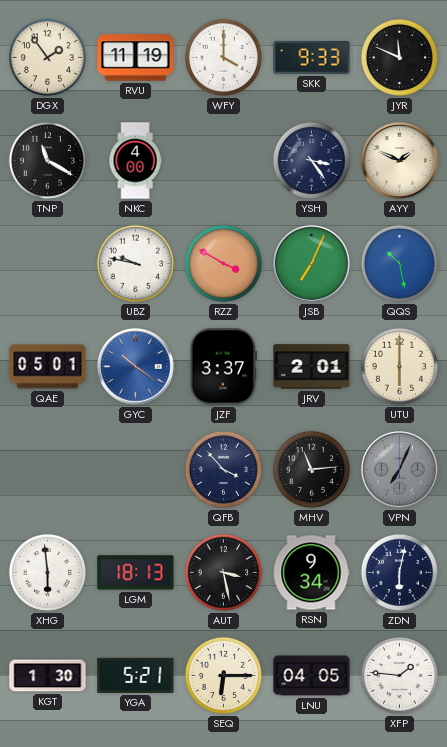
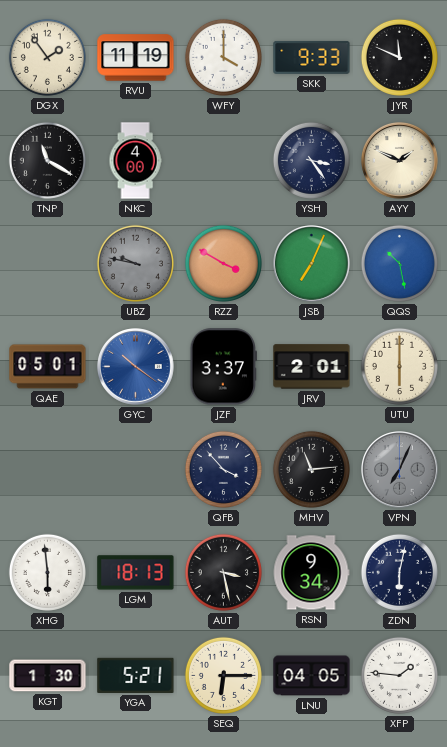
UBZ dial: white -> grey (135, 263)
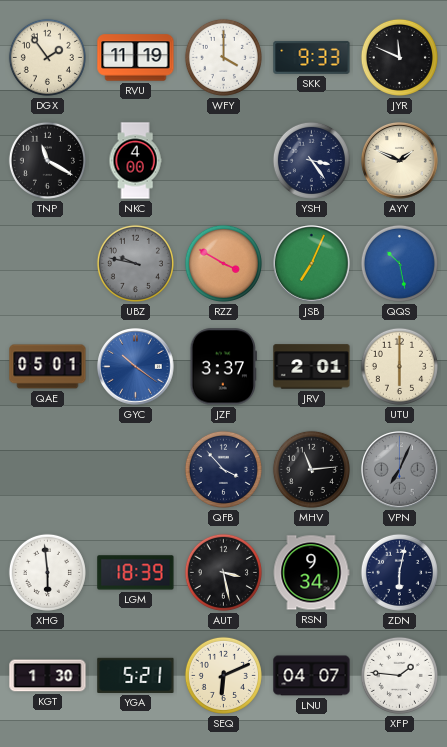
LGM: 18:13 -> 18:39 (136, 573)
SEQ: 6:15 -> 6:11 (223, 675)
LNU: 04:05 -> 04:07 (312, 676)
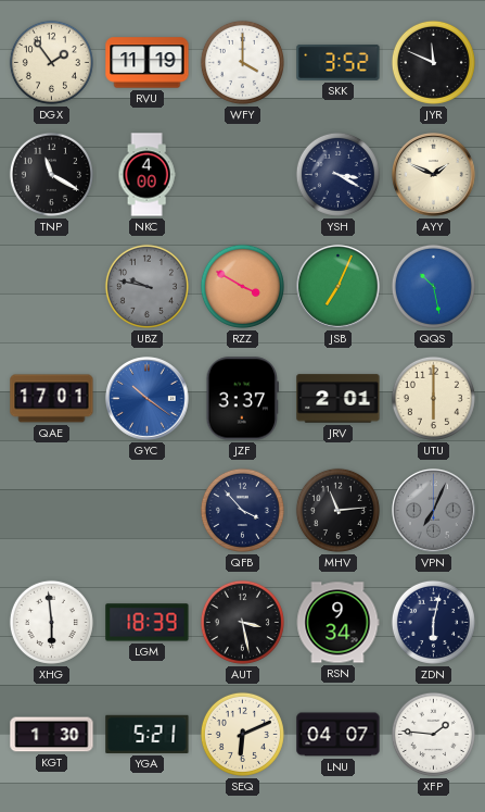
SKK: 9:33 -> 3:52 (339, 62)
YSH: 3:24 -> 3:20 (337, 174)
QAE: 05:01 -> 17:01 (52, 399)
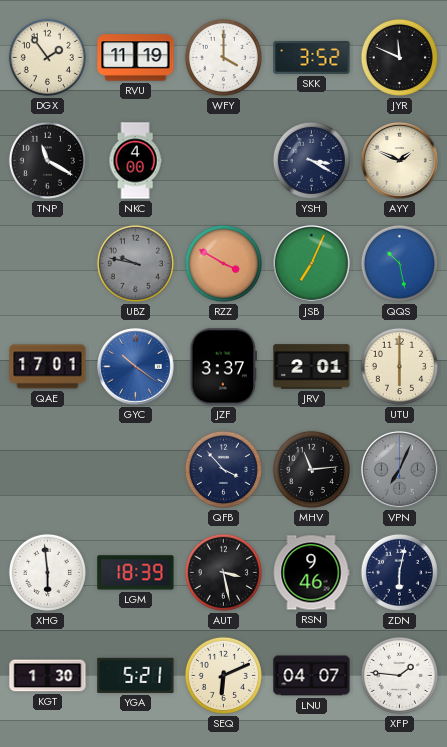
RSN: 9:34 -> 9:46 (311, 573)
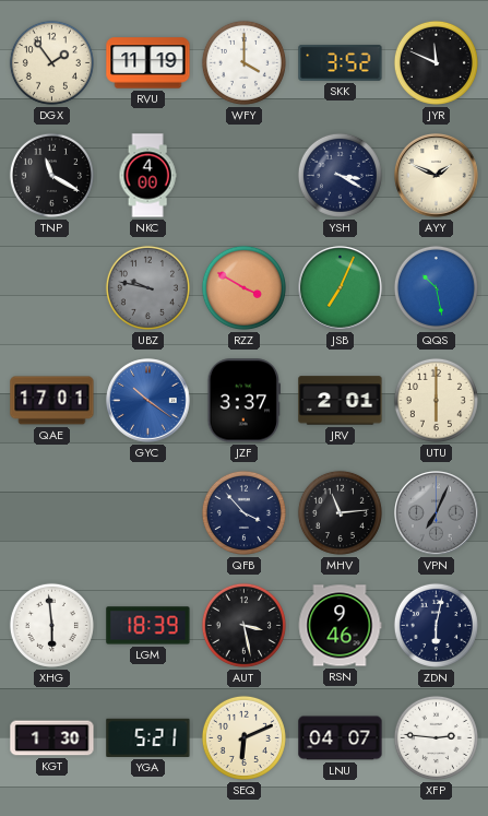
XFP: 1:46 -> 2:46 (436, 737)
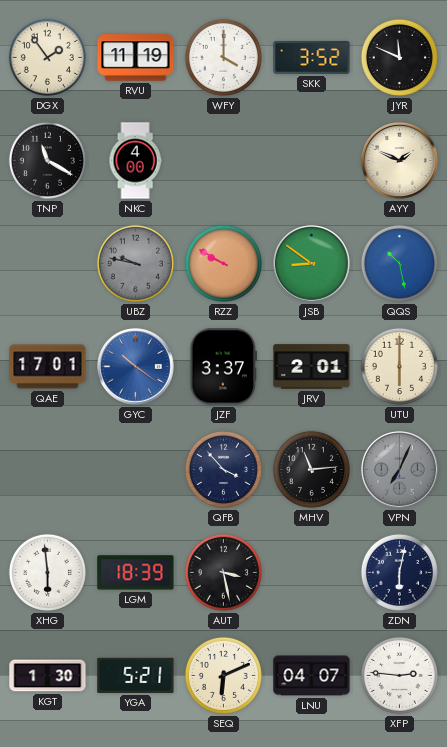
YSH: 3:20 -> none (340, 175)
RZZ: 3:50 -> 9:50 (223, 263)
JSB: 7:04 -> 8:51 (312, 264)
RSN: 9:46 -> none (340, 626)
